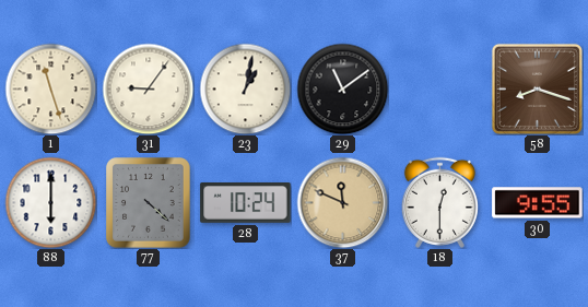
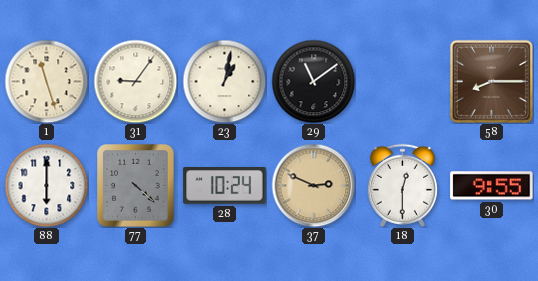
58: 8:18 -> 8:15 (491, 81)
37: 11:49 -> 2:49 (313, 185)
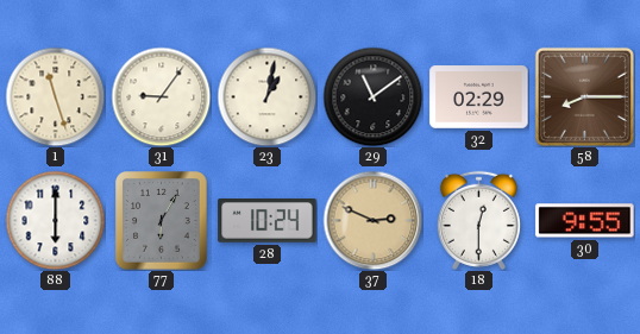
32: none -> 02:29 (479, 97)
77: 4:22 -> 6:05 (162, 221)
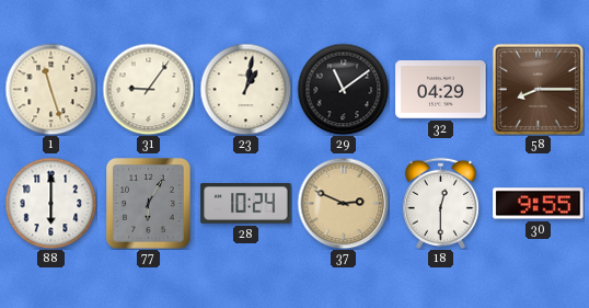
32: 02:29 -> 04:29 (441, 90)
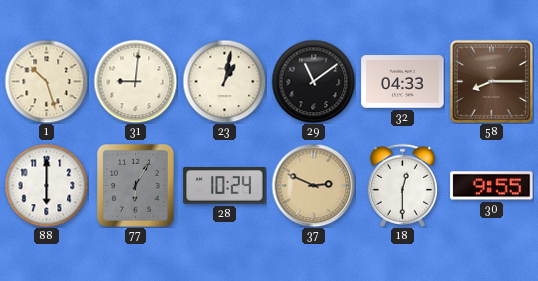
1: 11:27 -> 10:27 (46, 81)
31: 9:06 -> 9:01 (135, 81)
32: 04:29 -> 04:33 (403, 82)
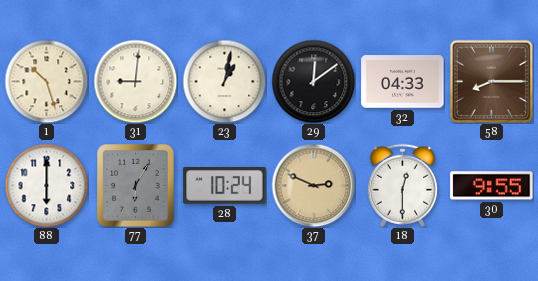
29: 11:09 -> 12:09 (313, 81)
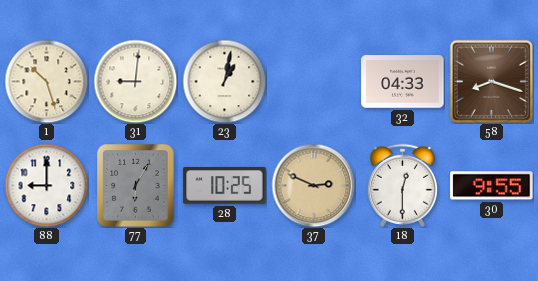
29: 12:09 -> none (313, 81)
58: 8:15 -> 8:18 (491, 81)
88: 6:00 -> 9:00 (46, 185)
28: 10:24 -> 10:25 (225, 186)
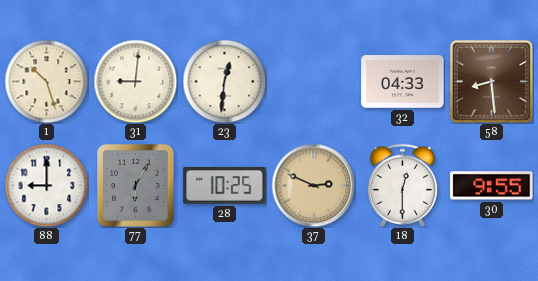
23: 1:02 -> 12:31 (224, 81)
58: 8:18 -> 8:29 (491, 81)
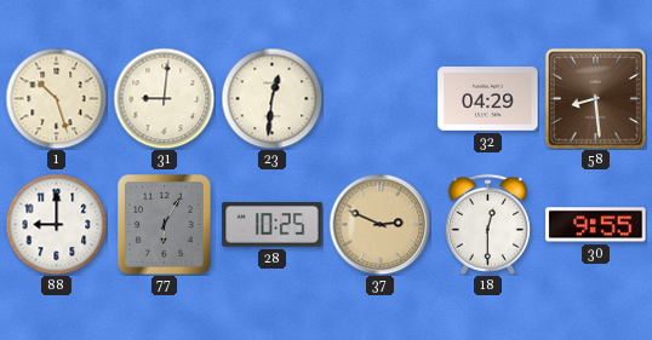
32: 04:33 -> 04:29 (488, 99)
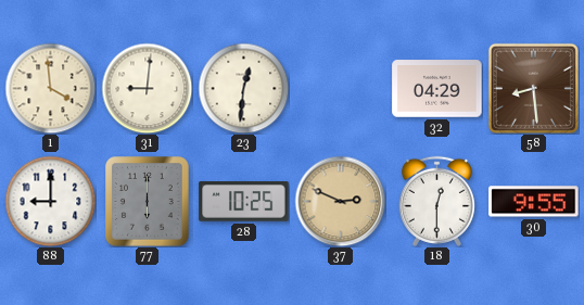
1: 10:27 -> 3:59 (50, 88)
77: 6:05 -> 6:00 (148, 202)
